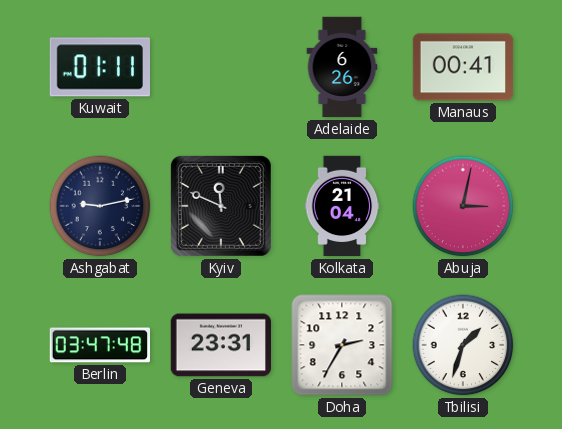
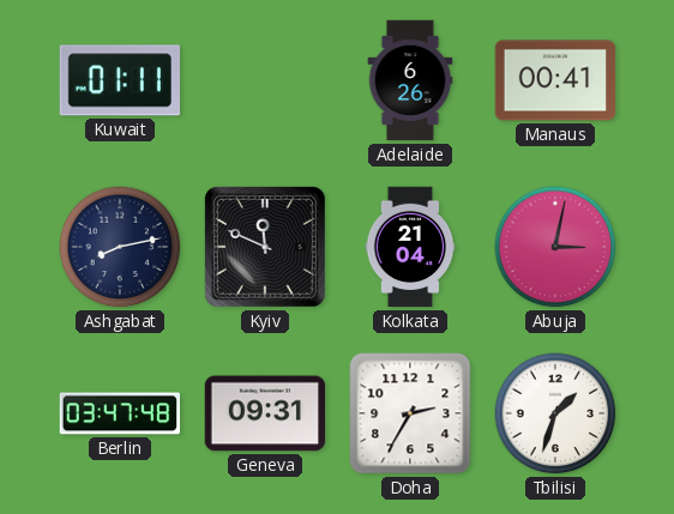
Ashgabat: 9:13 -> 8:13 (120, 247)
Geneva: 23:31 -> 09:31 (264, 413)
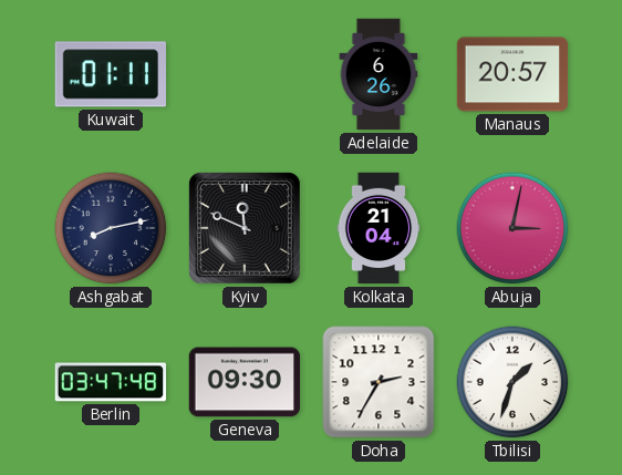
Manaus: 00:41 -> 20:57 (512, 74)
Geneva: 09:31 -> 09:30 (243, 382)
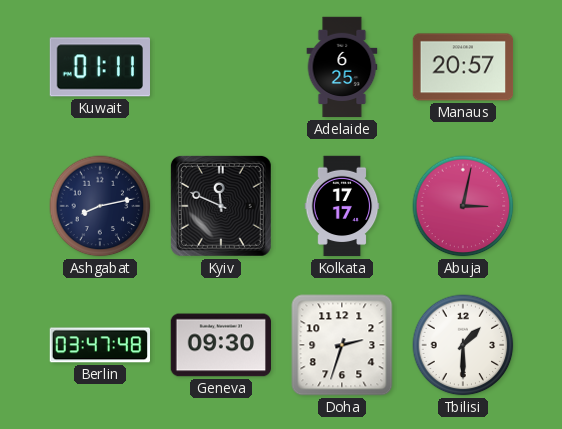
Adelaide: 6:26 -> 6:25 (342, 67)
Kolkata: 21:04 -> 17:17 (342, 206)
Doha: 2:35 -> 2:33 (342, 345)
Tbilisi: 1:33 -> 1:30 (463, 345)
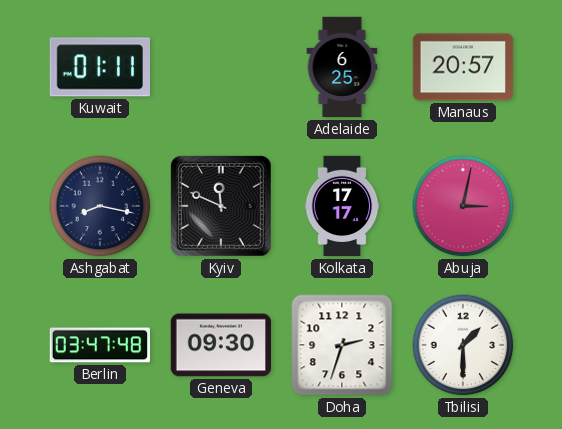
Ashgabat: 8:13 -> 8:17 (100, 206)
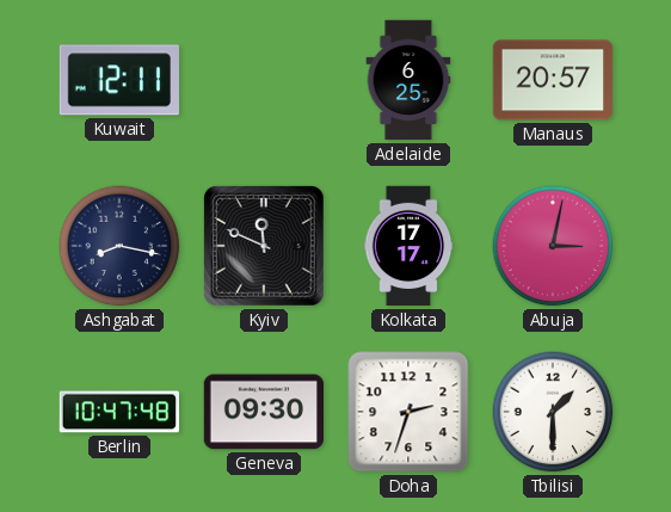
Kuwait: 01:11 -> 12:11 (118, 80)
Berlin: 03:47 -> 10:47 (118, 412)
